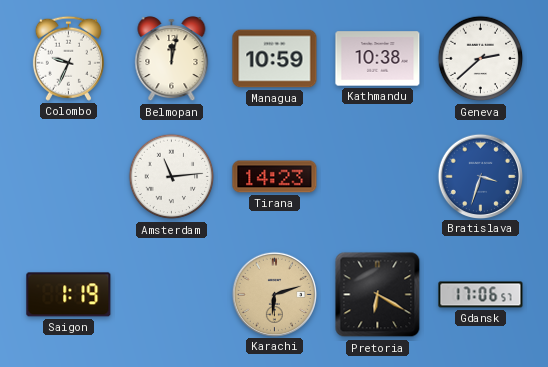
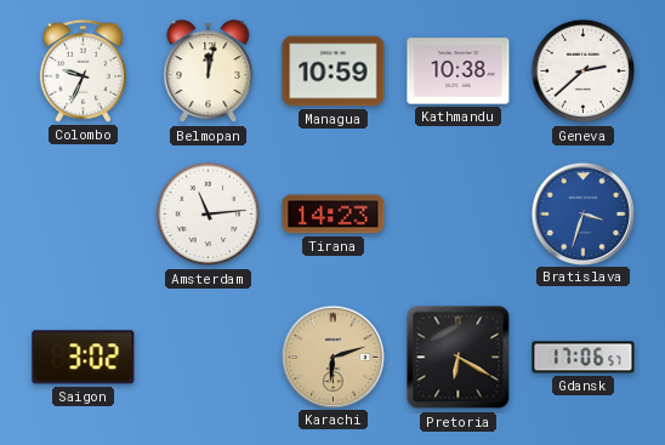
Saigon: 1:19 -> 3:02 (84, 358)
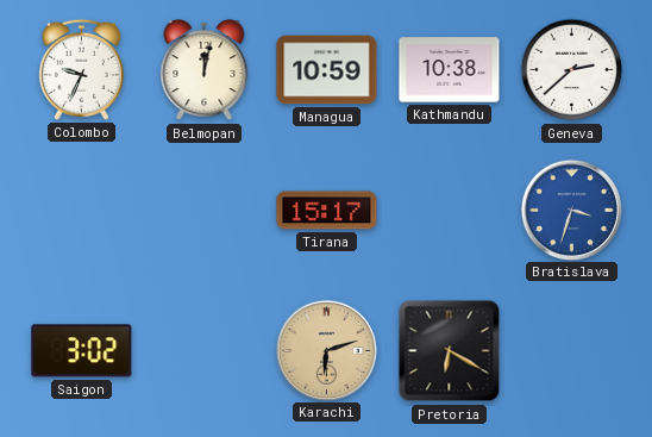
Amsterdam: 11:14 -> none (209, 215)
Tirana: 14:23 -> 15:17 (327, 211)
Gdansk: 17:06 -> none (584, 358)
